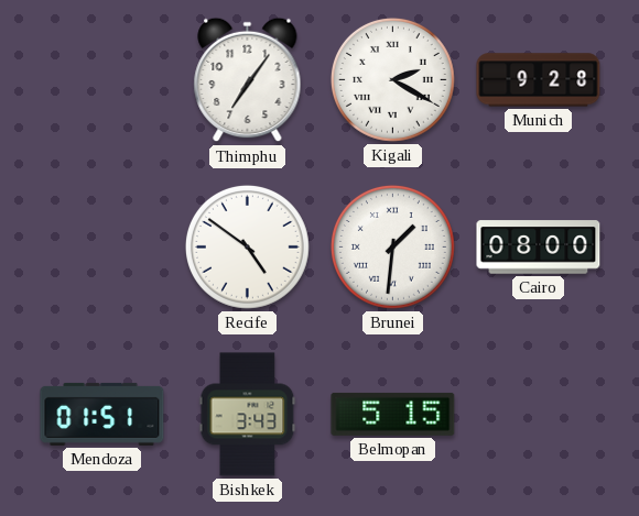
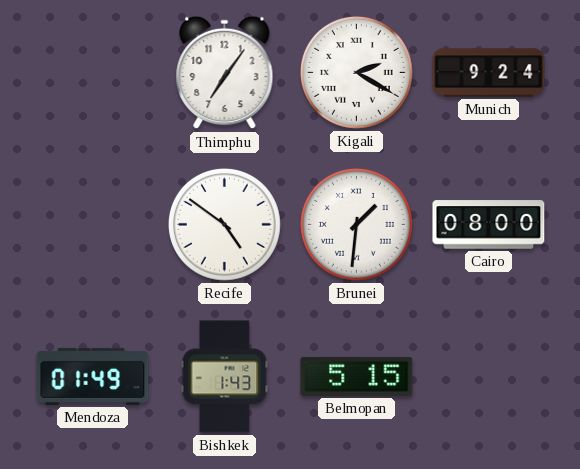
Munich: 9:28 -> 9:24 (489, 73)
Mendoza: 01:51 -> 01:49 (93, 376)
Bishkek: 3:43 -> 1:43 (225, 377)
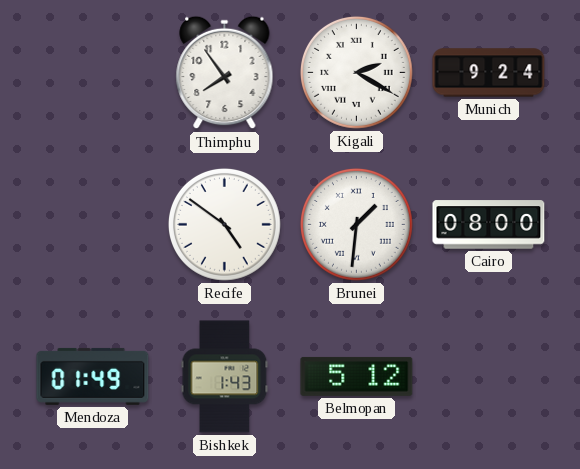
Thimphu: 7:06 -> 7:54 (225, 73)
Belmopan: 5:15 -> 5:12 (357, 376)
